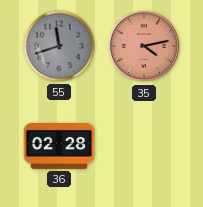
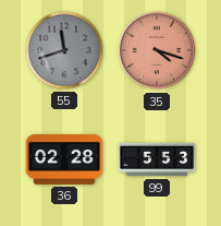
35: 4:13 -> 4:18 (157, 50)
99: none -> 5:53 (157, 159)
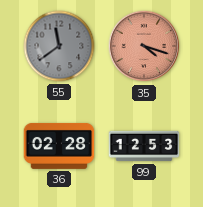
55: 11:42 -> 11:39 (59, 46)
99: 5:53 -> 12:53 (144, 146)
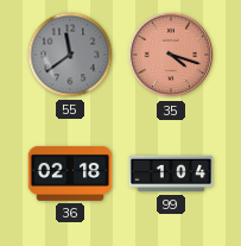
36: 02:28 -> 02:18 (70, 174)
99: 12:53 -> 1:04 (171, 174)
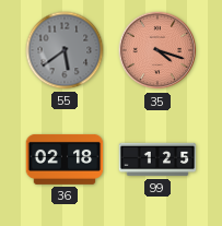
55: 11:39 -> 5:39 (65, 50)
99: 1:04 -> 1:25 (157, 159)
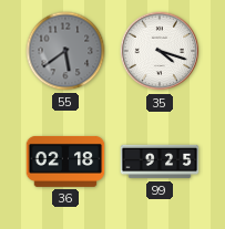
35 dial: salmon -> white (160, 51)
99: 1:25 -> 9:25 (160, 162)
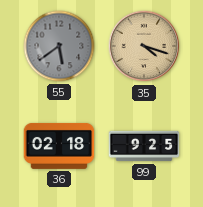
35 dial: white -> champagne (144, 46)
